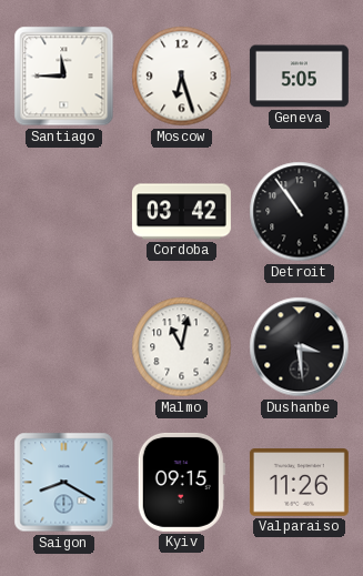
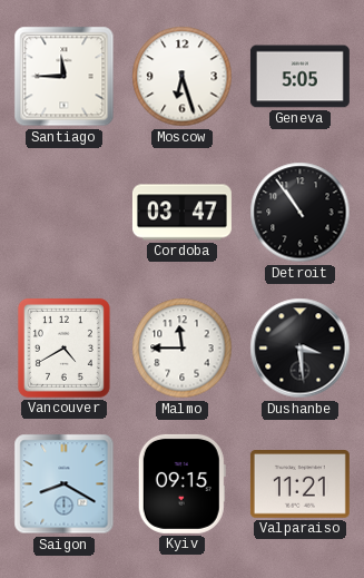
Cordoba: 03:42 -> 03:47 (181, 213)
Vancouver: none -> 4:40 (63, 347)
Malmo: 11:02 -> 11:45 (183, 349)
Valparaiso: 11:26 -> 11:21 (299, 484)
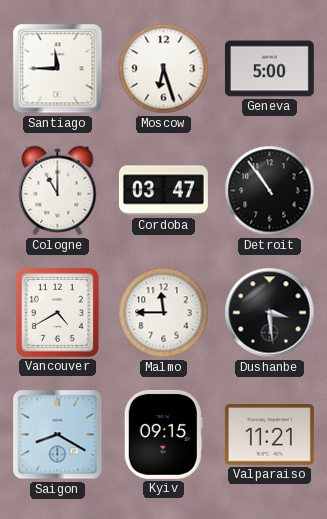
Geneva: 5:05 -> 5:00 (269, 69)
Cologne: none -> 11:00 (58, 191)
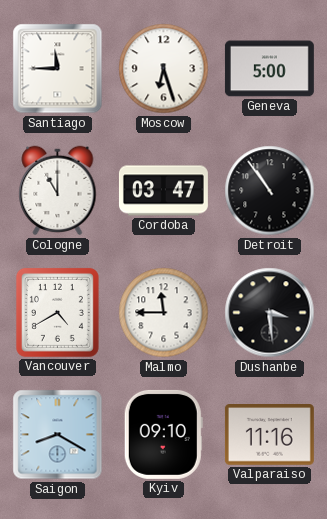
Kyiv: 09:15 -> 09:10 (163, 434)
Valparaiso: 11:21 -> 11:16 (269, 435)
